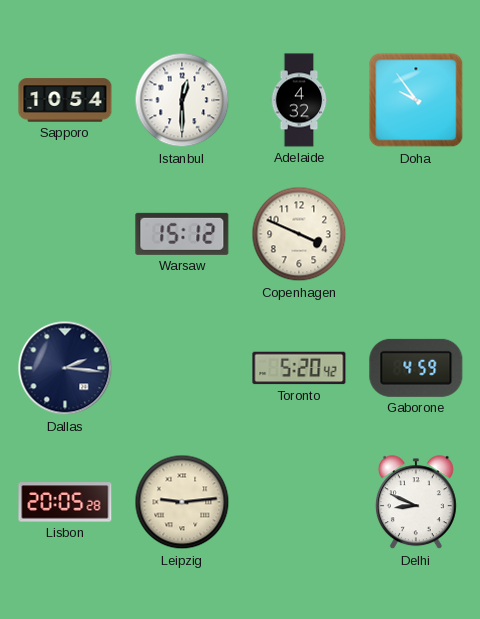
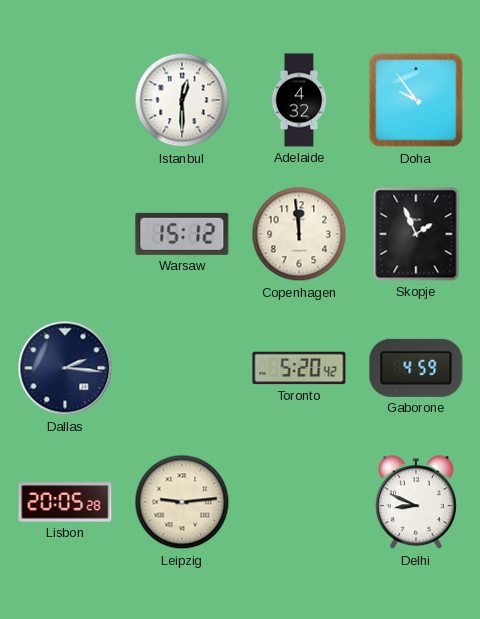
Sapporo: 10:54 -> none (65, 100)
Copenhagen: 3:49 -> 11:59 (299, 234)
Skopje: none -> 1:56 (416, 234)
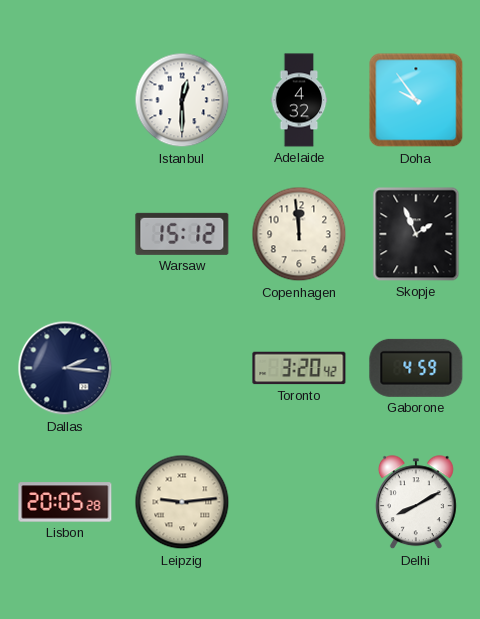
Toronto: 5:20 -> 3:20 (299, 368)
Delhi: 8:49 -> 8:10 (416, 503)
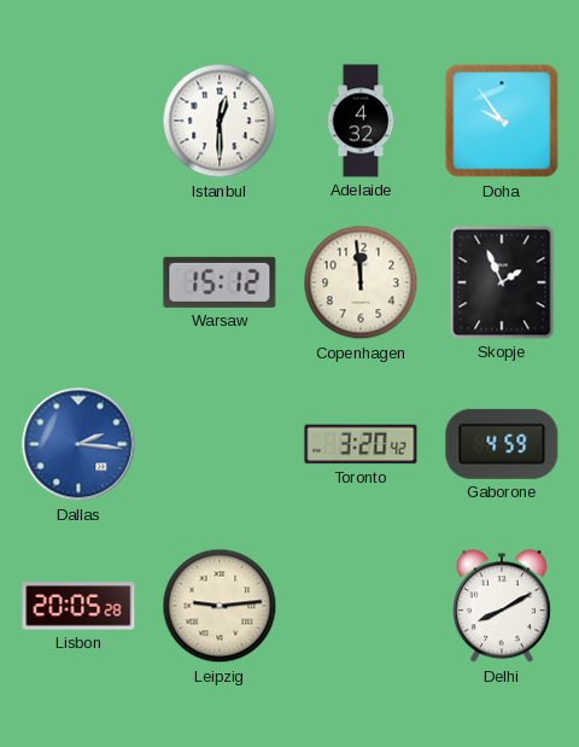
Dallas dial: navy -> blue (78, 444)
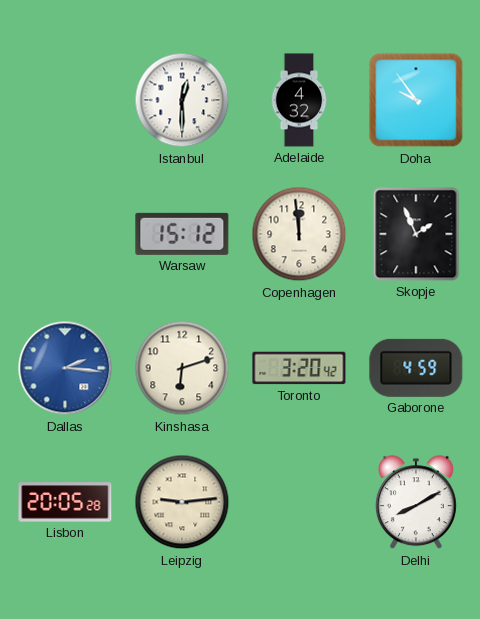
Kinshasa: none -> 6:12 (182, 368)
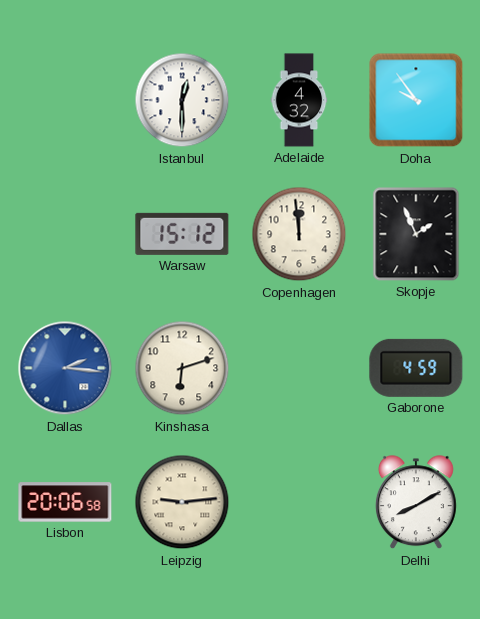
Toronto: 3:20 -> none (299, 368)
Lisbon: 20:05 -> 20:06 (65, 502)
